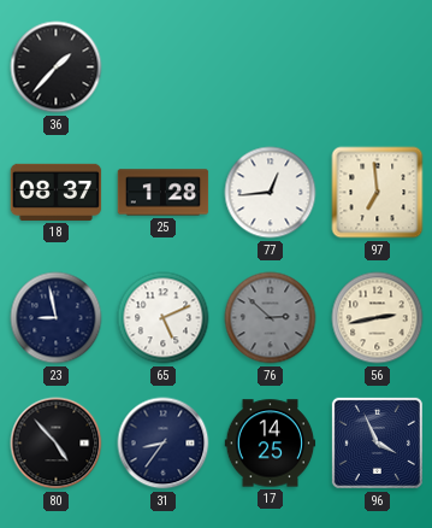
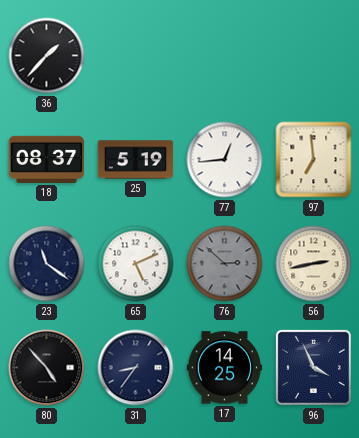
25: 1:28 -> 5:19 (136, 160)
23: 8:58 -> 11:21 (47, 264)
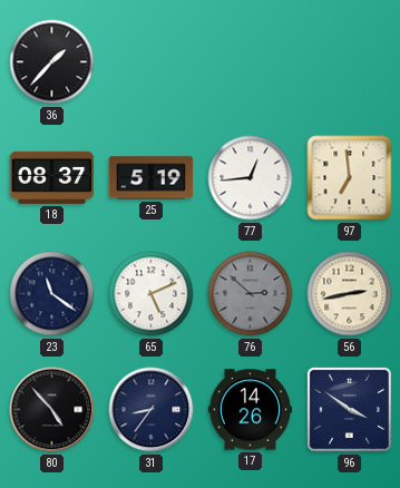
17: 14:25 -> 14:26 (251, 410)
96: 3:56 -> 3:51 (349, 409)
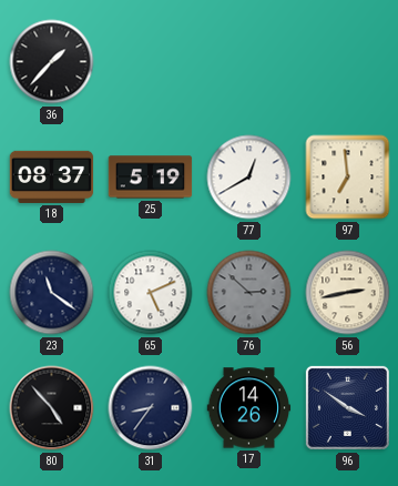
77: 12:44 -> 12:40 (249, 178)
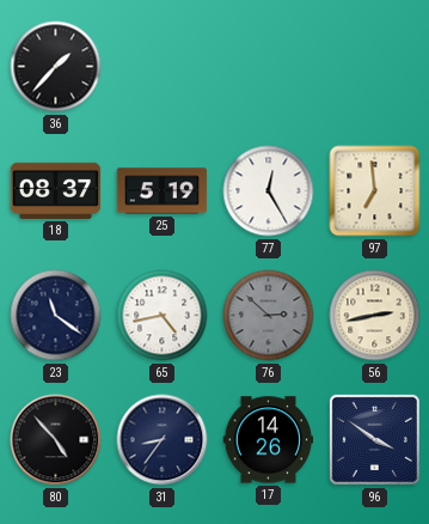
77: 12:40 -> 12:25 (269, 191)
65: 5:11 -> 4:43 (163, 316)
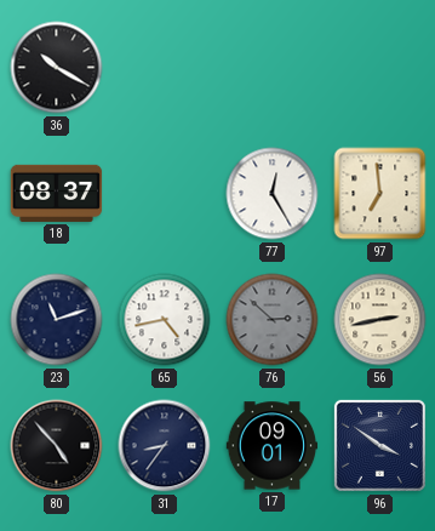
36: 1:37 -> 10:20 (57, 68)
25: 5:19 -> none (163, 191)
23: 11:21 -> 11:12 (57, 320)
17: 14:26 -> 09:01 (273, 446)
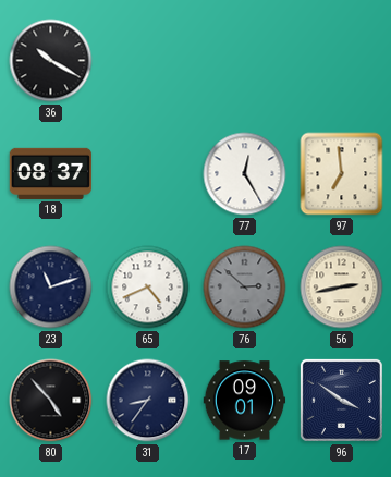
65: 4:43 -> 4:41 (148, 288)
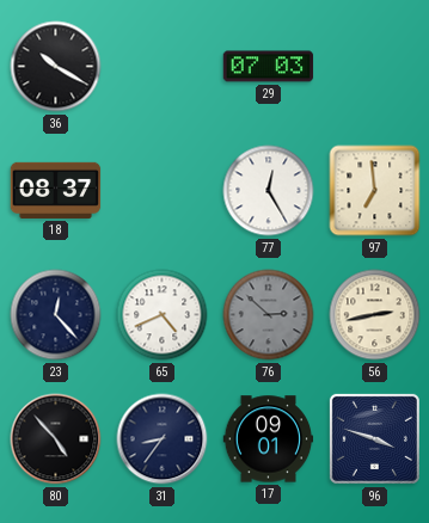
29: none -> 07:03 (269, 67)
23: 11:12 -> 12:23 (56, 315)
96: 3:51 -> 3:48 (374, 438)
